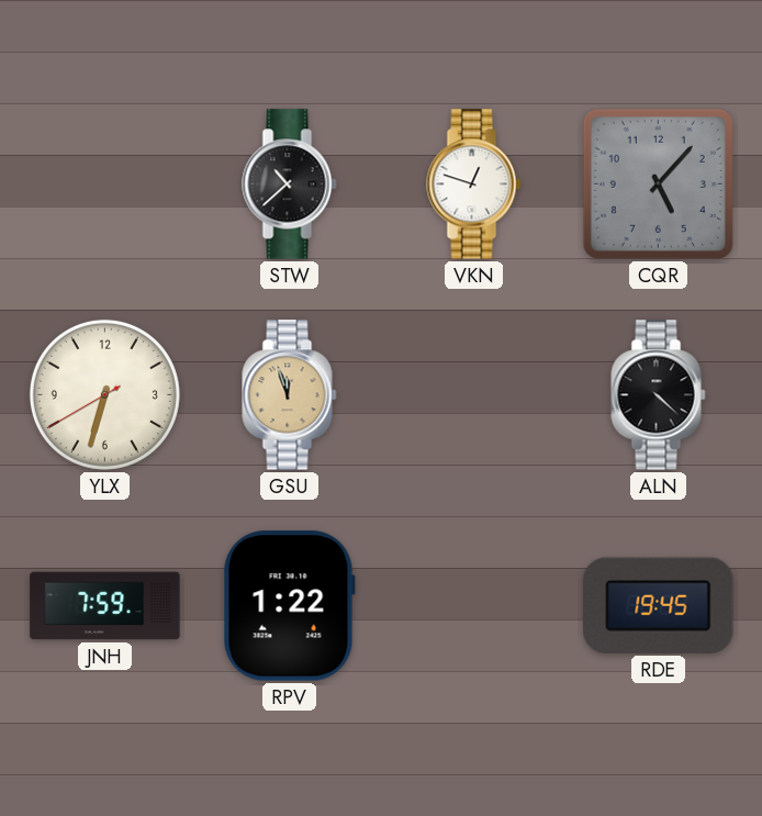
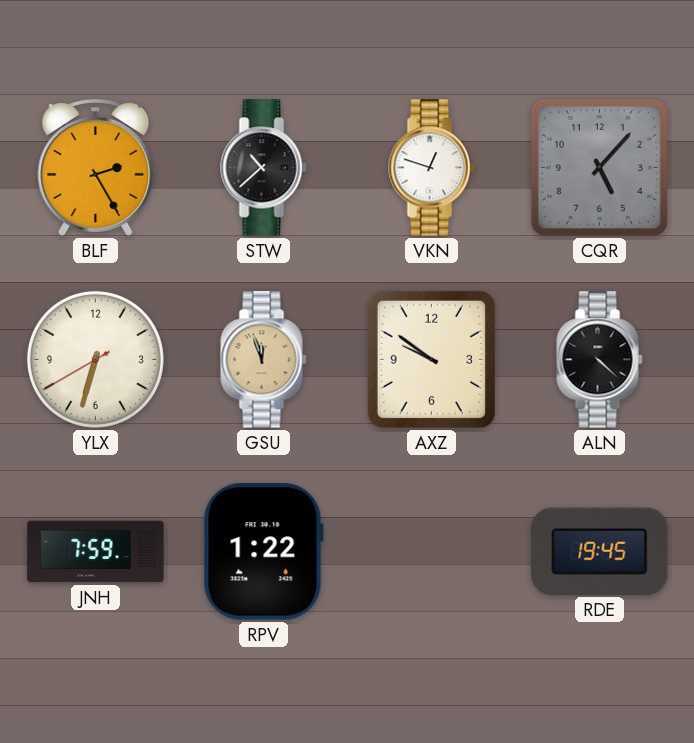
BLF: none -> 2:25 (96, 168)
AXZ: none -> 9:51 (431, 359)
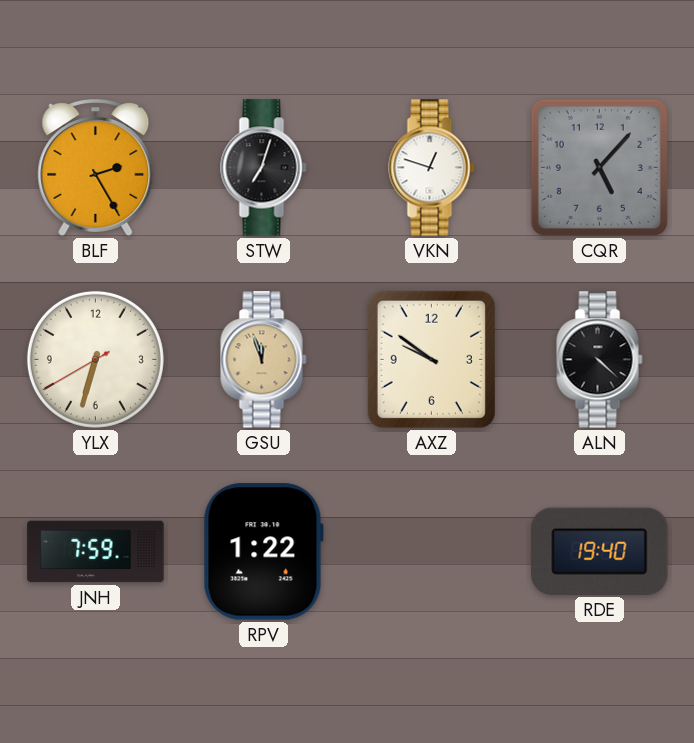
STW: 10:38 -> 7:03 (264, 168)
RDE: 19:45 -> 19:40 (600, 551)
